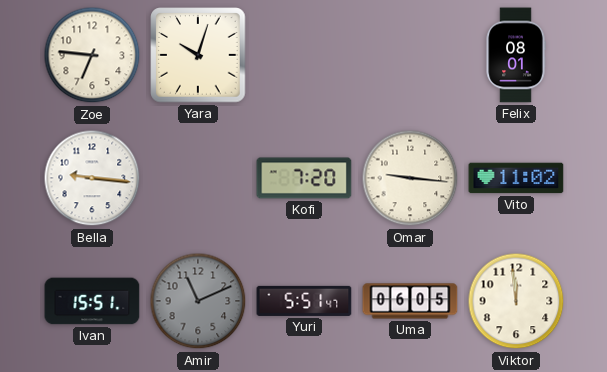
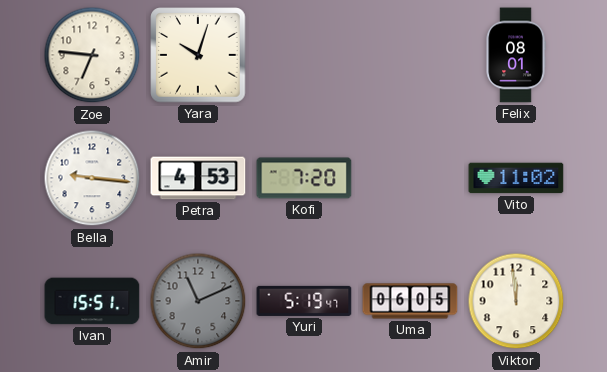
Petra: none -> 4:53 (198, 178)
Omar: 9:16 -> none (410, 178)
Yuri: 5:51 -> 5:19 (304, 301)
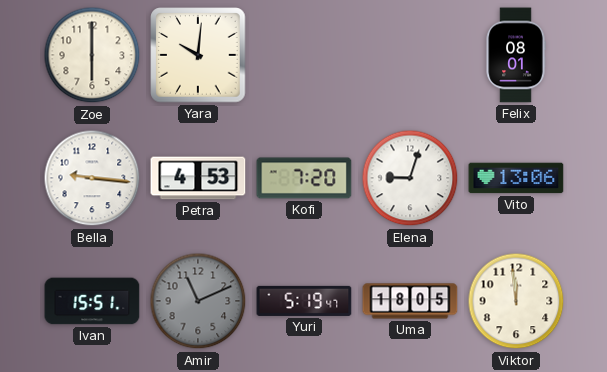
Zoe: 6:46 -> 6:00 (92, 55)
Yara: 10:03 -> 10:01 (198, 55)
Elena: none -> 9:03 (410, 178)
Vito: 11:02 -> 13:06 (516, 178)
Uma: 06:05 -> 18:05 (410, 301)
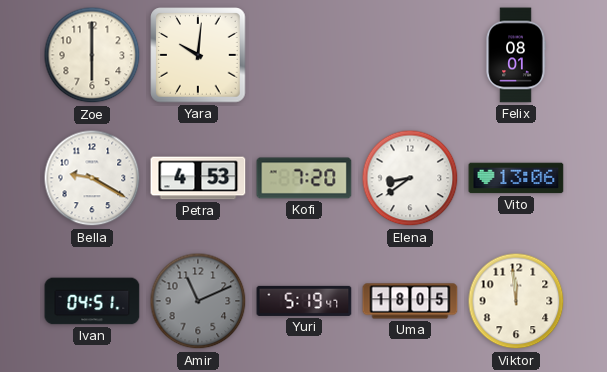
Bella: 9:16 -> 9:20 (92, 178)
Elena: 9:03 -> 8:39 (410, 178)
Ivan: 15:51 -> 04:51 (92, 301)
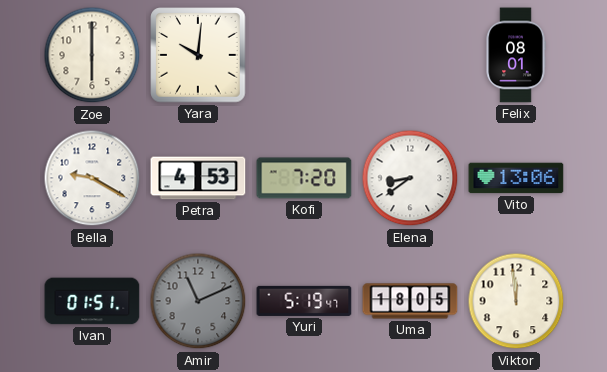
Ivan: 04:51 -> 01:51 (92, 301)
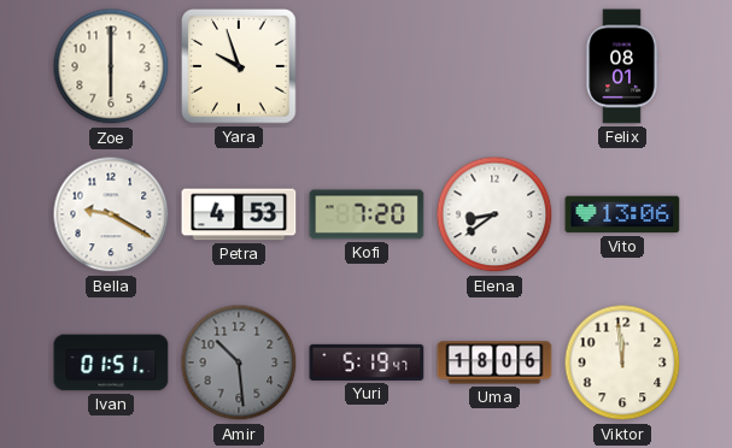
Yara: 10:01 -> 9:57 (239, 66)
Amir: 11:11 -> 10:29 (239, 362)
Uma: 18:05 -> 18:06 (494, 362)
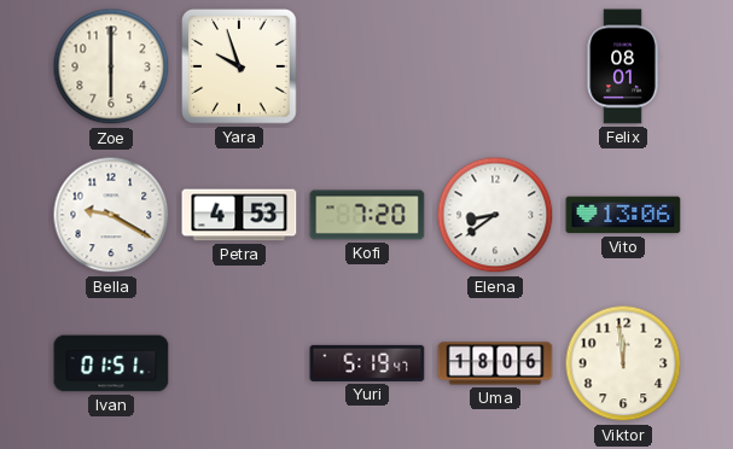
Amir: 10:29 -> none (239, 362)
